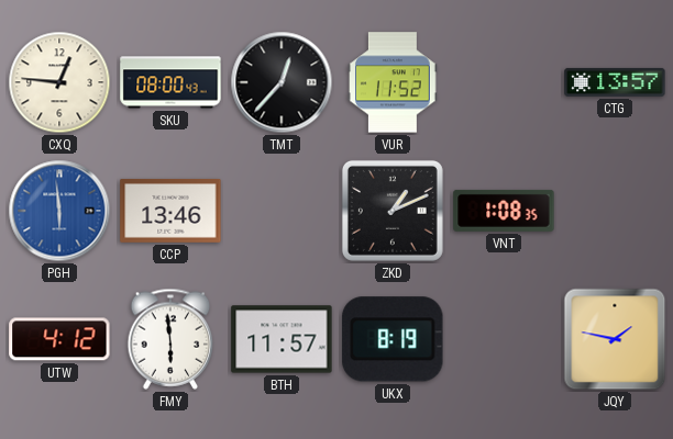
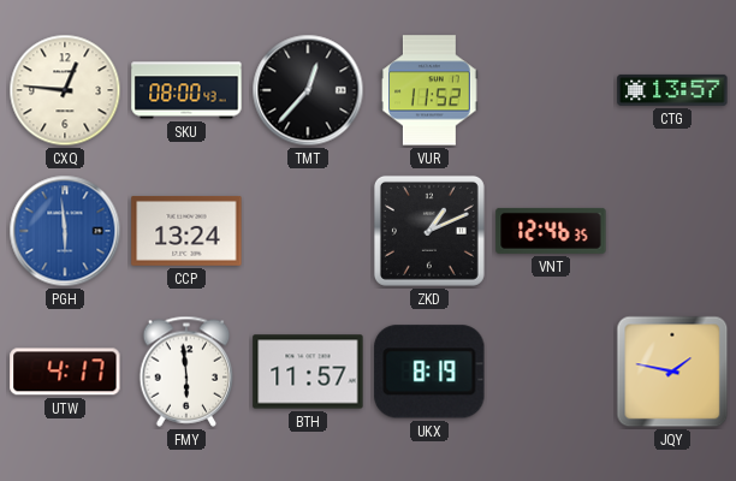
CCP: 13:46 -> 13:24 (186, 231)
VNT: 1:08 -> 12:46 (551, 231)
UTW: 4:12 -> 4:17 (65, 372)
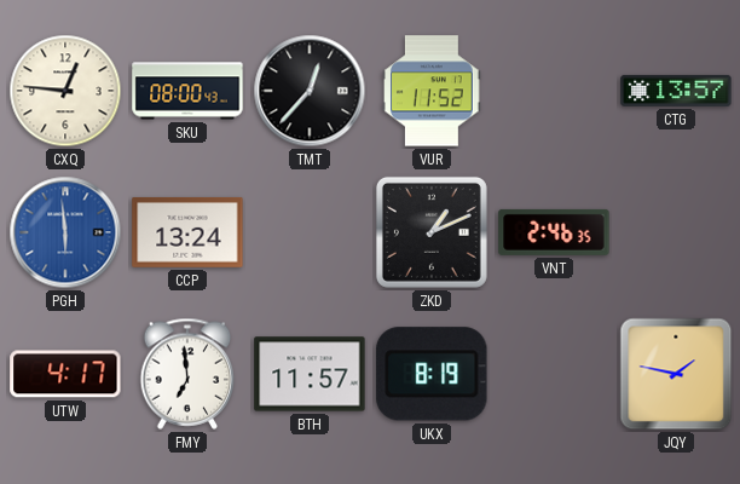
VNT: 12:46 -> 2:46 (554, 232)
FMY: 5:59 -> 6:59 (187, 374)
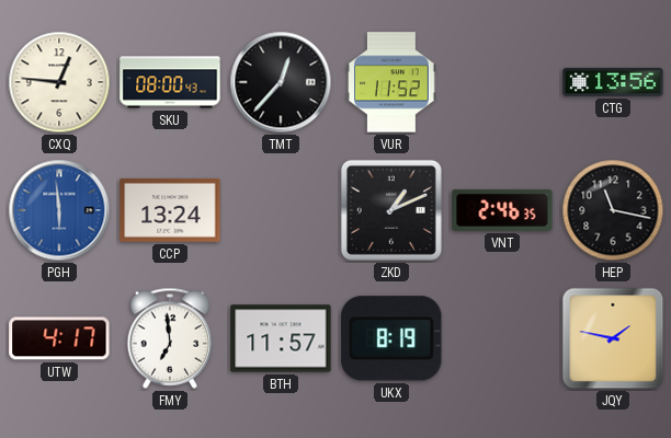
CTG: 13:57 -> 13:56 (613, 82)
HEP: none -> 11:17 (613, 210)
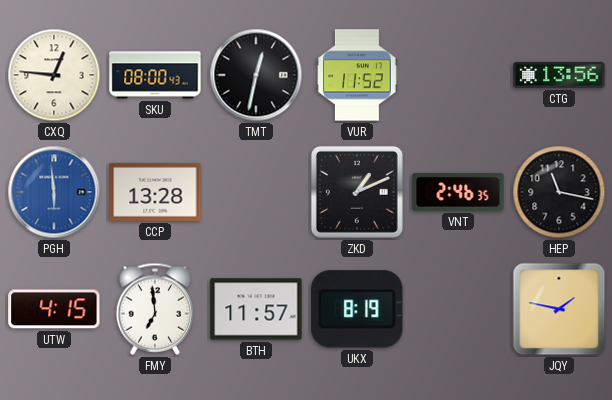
TMT: 12:37 -> 12:32 (256, 75)
CCP: 13:24 -> 13:28 (155, 192)
UTW: 4:17 -> 4:15 (54, 309)
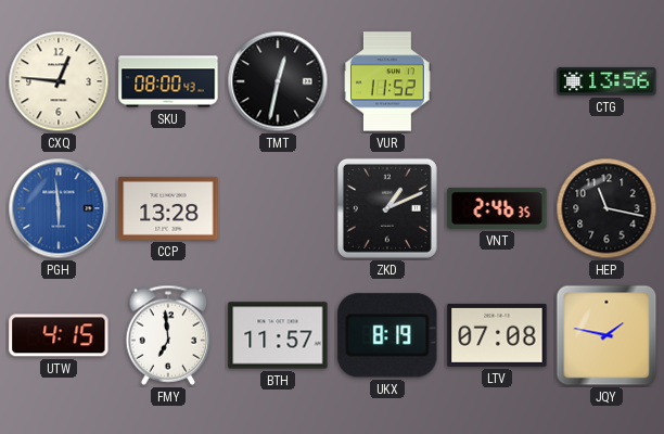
LTV: none -> 07:08 (497, 335)
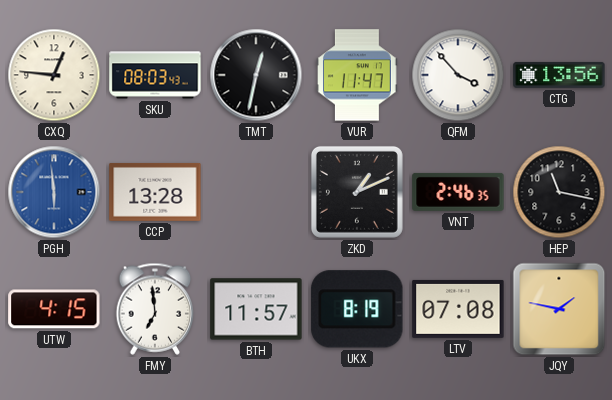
SKU: 08:00 -> 08:03 (155, 75)
VUR: 11:52 -> 11:47 (358, 75)
QFM: none -> 3:53 (458, 75)
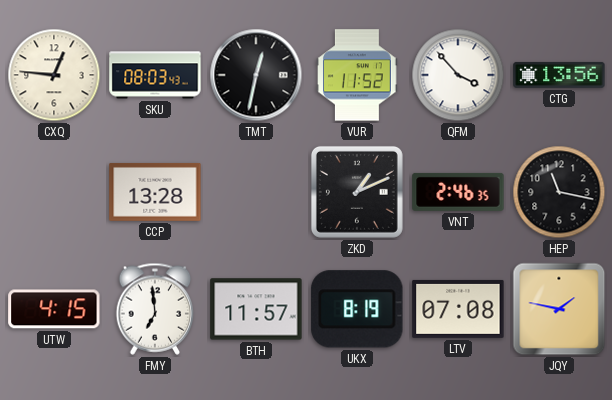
VUR: 11:47 -> 11:52 (358, 75)
PGH: 5:59 -> none (54, 192)
